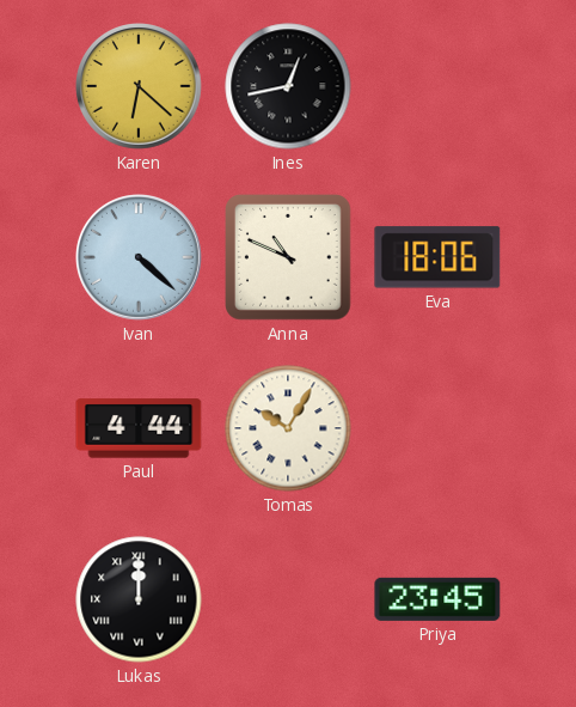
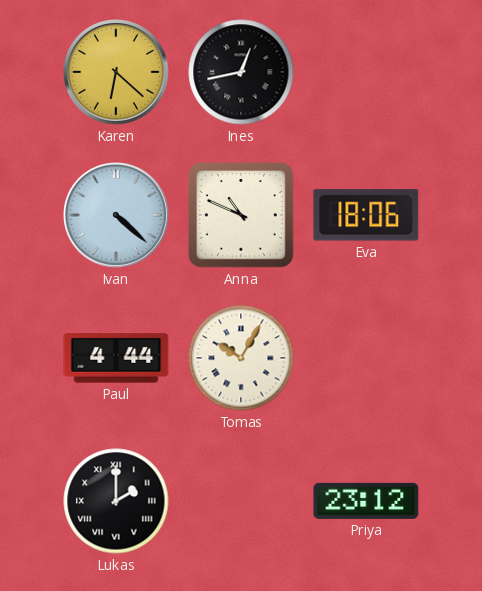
Lukas: 12:00 -> 2:00 (116, 501)
Priya: 23:45 -> 23:12 (366, 501)
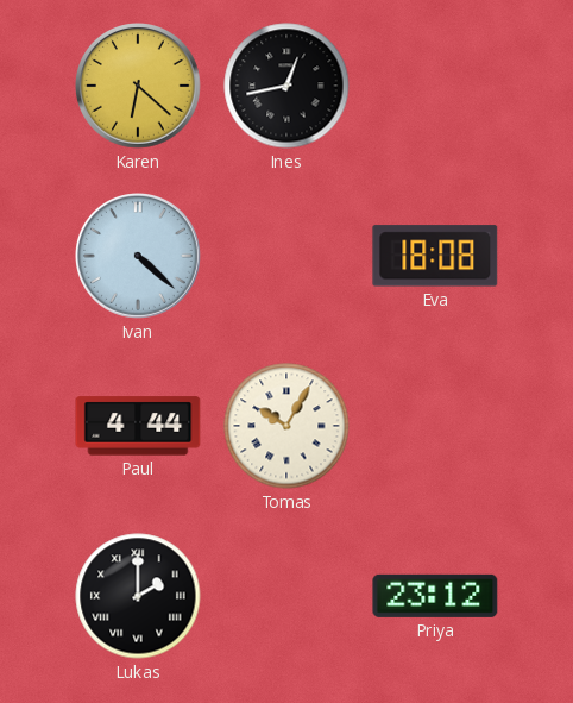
Anna: 10:49 -> none (242, 216)
Eva: 18:06 -> 18:08 (435, 256)
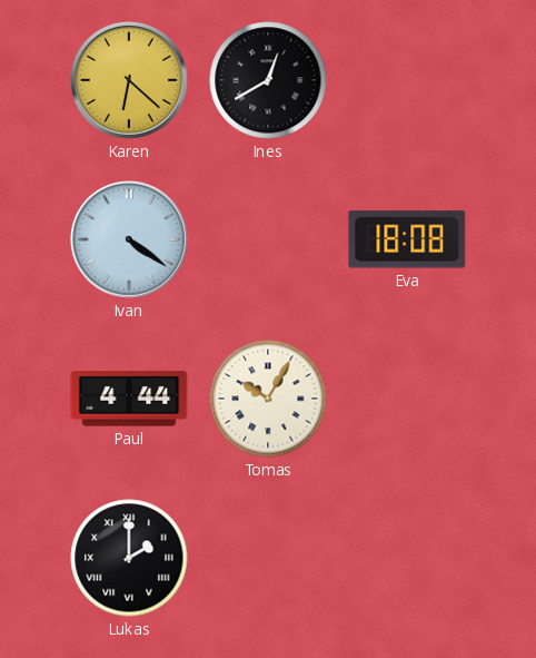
Ines: 12:43 -> 12:40 (268, 80)
Ivan: 4:22 -> 4:21 (130, 240)
Priya: 23:12 -> none (435, 596)
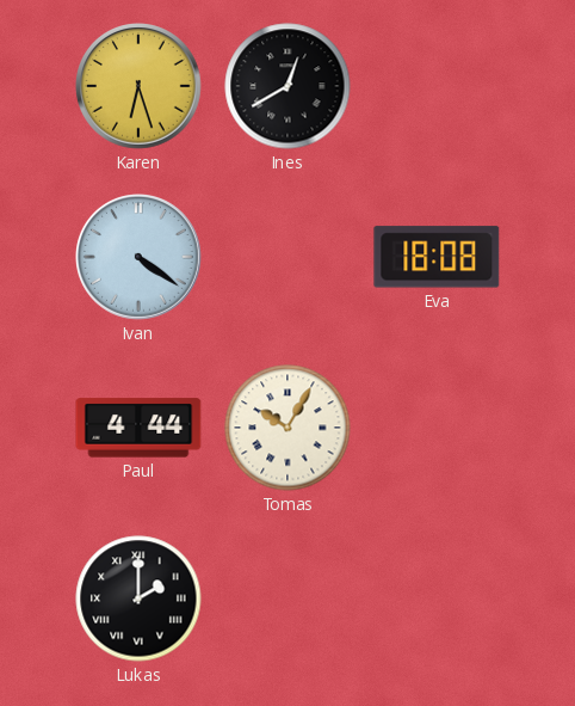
Karen: 6:22 -> 6:27 (140, 87)
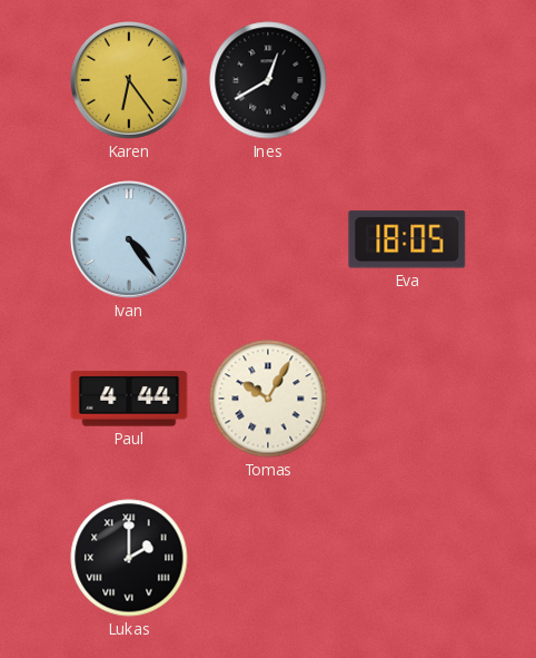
Karen: 6:27 -> 6:24 (130, 81)
Ivan: 4:21 -> 4:24 (130, 240)
Eva: 18:08 -> 18:05 (407, 239)
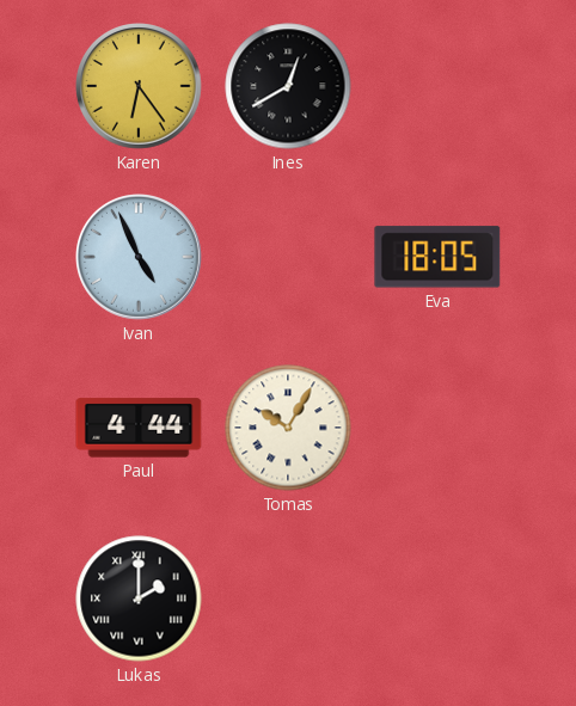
Ivan: 4:24 -> 4:56 (140, 258)
